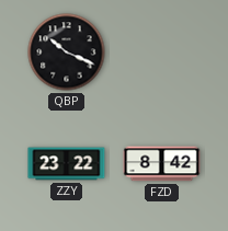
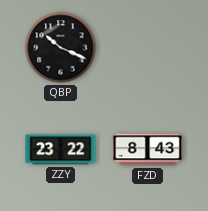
FZD: 8:42 -> 8:43 (148, 150)
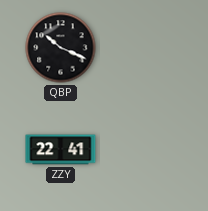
ZZY: 23:22 -> 22:41 (61, 150)
FZD: 8:43 -> none (148, 150)
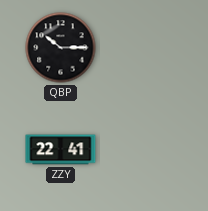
QBP: 10:19 -> 10:15 (61, 48)
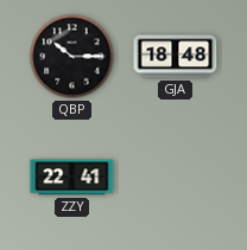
GJA: none -> 18:48 (176, 57)
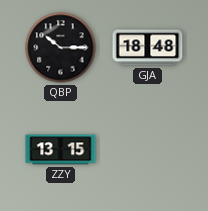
ZZY: 22:41 -> 13:15 (61, 150)
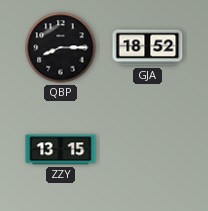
QBP: 10:15 -> 8:15 (61, 48)
GJA: 18:48 -> 18:52 (148, 48)
